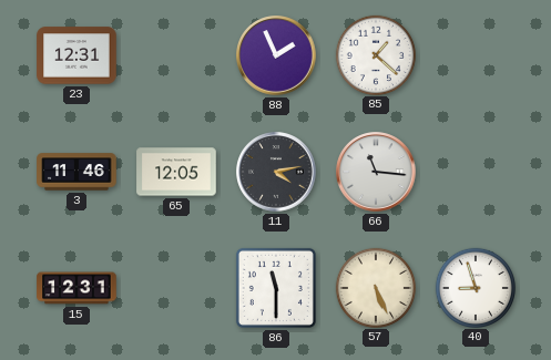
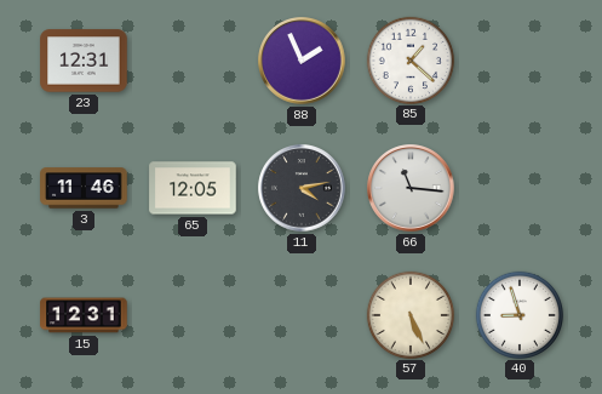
86: 11:30 -> none (276, 288)
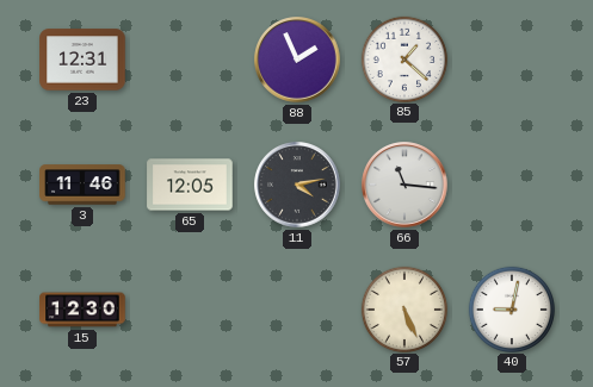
15: 12:31 -> 12:30 (82, 310)
40: 8:57 -> 9:02 (511, 308)
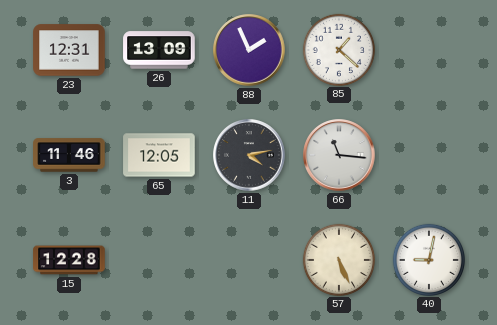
26: none -> 13:09 (159, 50)
15: 12:30 -> 12:28 (69, 260)
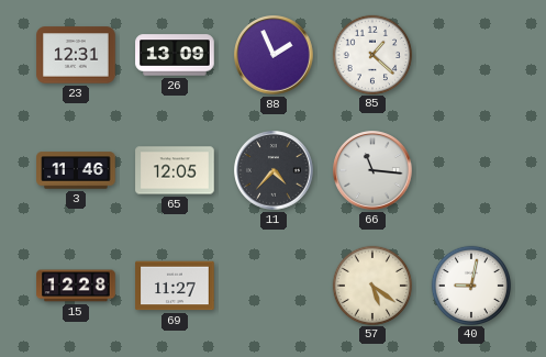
11: 4:13 -> 4:37 (274, 170)
69: none -> 11:27 (175, 286)
57: 5:26 -> 5:21 (371, 285)
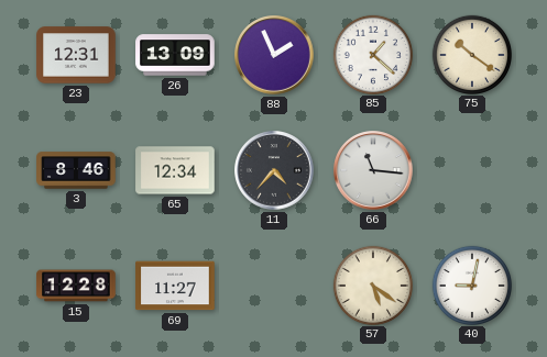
75: none -> 10:21 (471, 54)
3: 11:46 -> 8:46 (76, 170)
65: 12:05 -> 12:34 (175, 170)
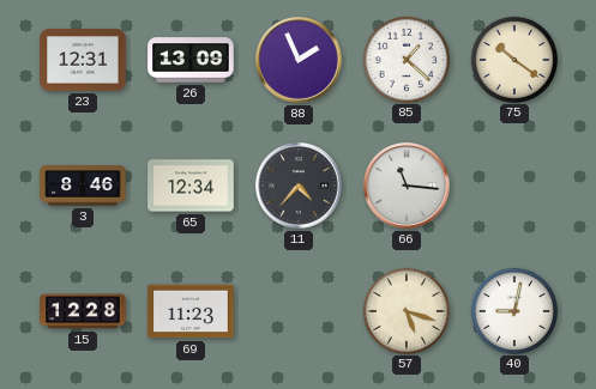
69: 11:27 -> 11:23 (191, 311)
57: 5:21 -> 5:18 (405, 310)
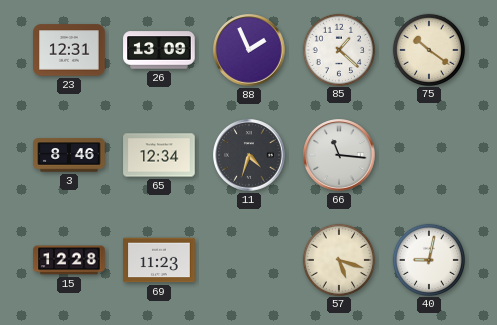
11: 4:37 -> 4:33 (249, 155)
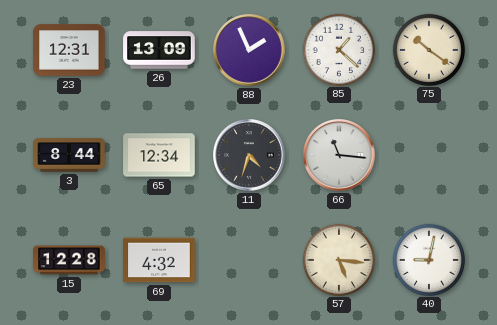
3: 8:46 -> 8:44 (69, 155)
69: 11:23 -> 4:32 (159, 260)
57: 5:18 -> 5:16 (338, 259)
